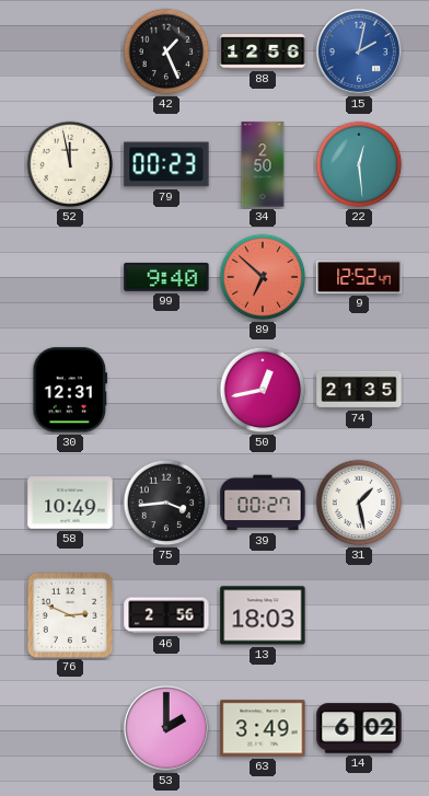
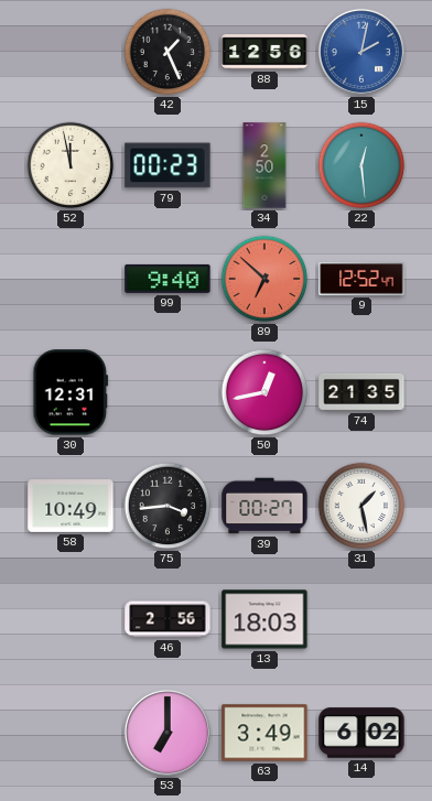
76: 2:49 -> none (69, 614)
53: 2:00 -> 7:00 (168, 733)
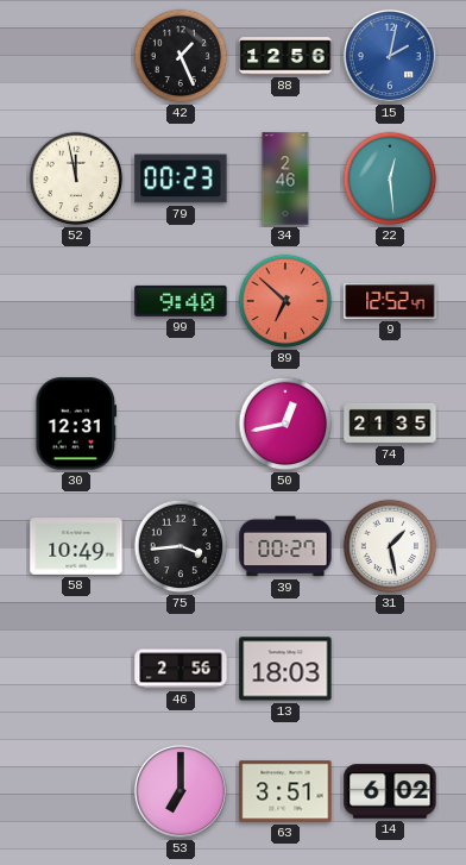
34: 2:50 -> 2:46 (285, 178)
63: 3:49 -> 3:51 (285, 791)
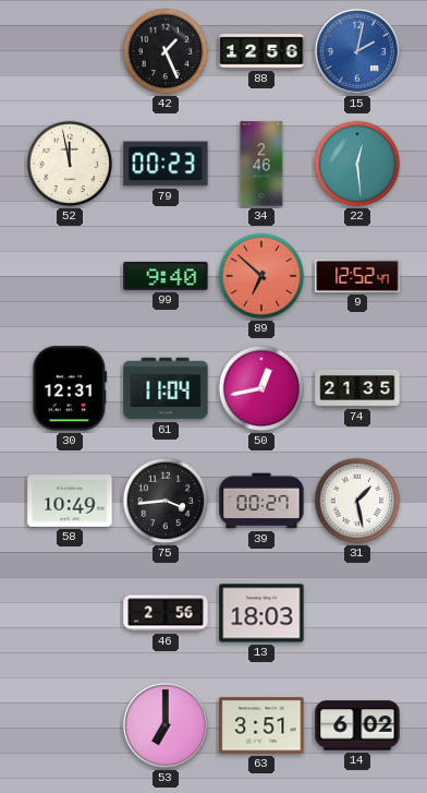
61: none -> 11:04 (166, 388)
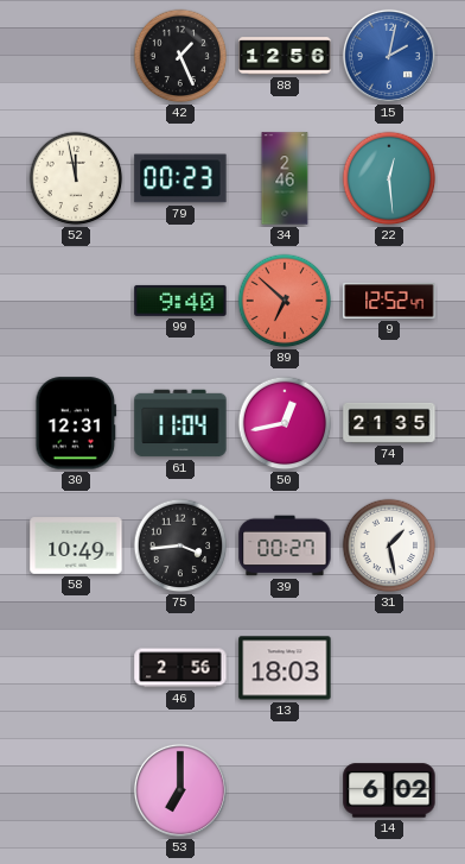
63: 3:51 -> none (261, 725)
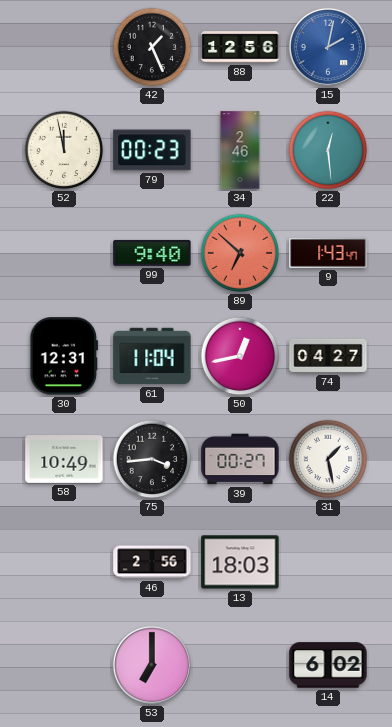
9: 12:52 -> 1:43 (328, 254)
74: 21:35 -> 04:27 (328, 356)
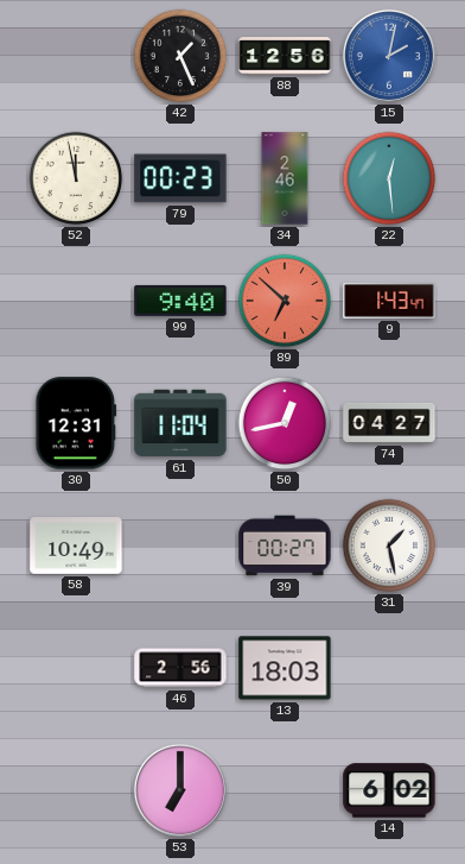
75: 3:44 -> none (152, 459)
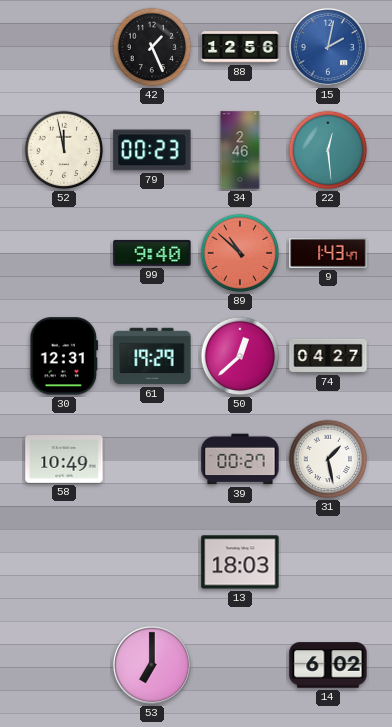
89: 6:52 -> 10:52 (240, 253)
61: 11:04 -> 19:29 (152, 356)
50: 12:43 -> 12:38 (240, 356)
46: 2:56 -> none (180, 668)
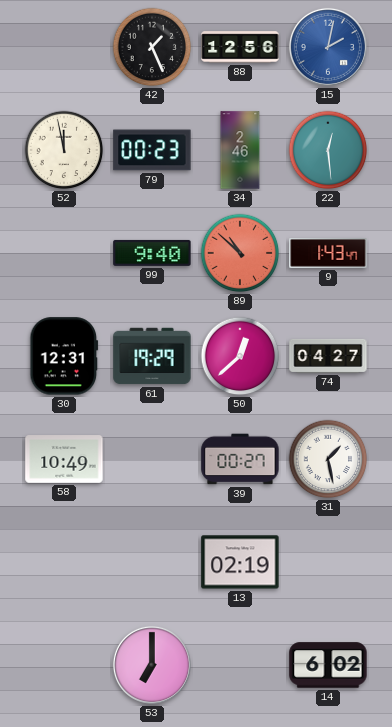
13: 18:03 -> 02:19 (240, 562)
